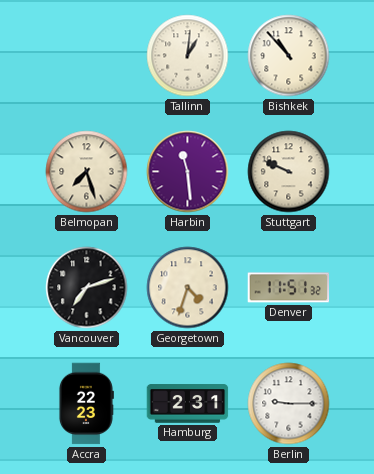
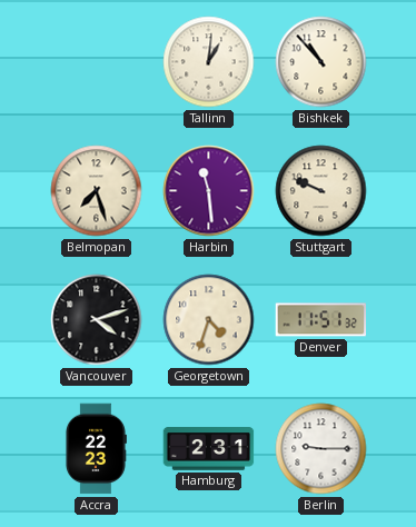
Vancouver: 7:12 -> 4:12 (97, 320)
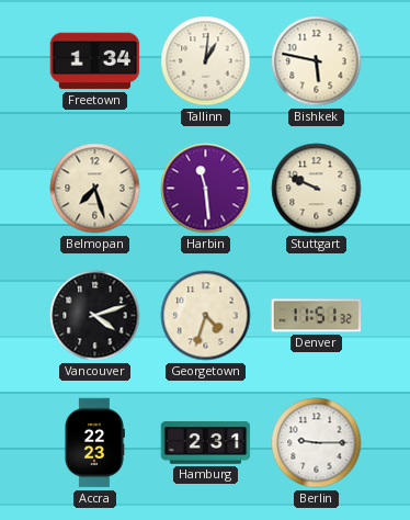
Freetown: none -> 1:34 (95, 61)
Bishkek: 10:53 -> 5:47 (317, 61)
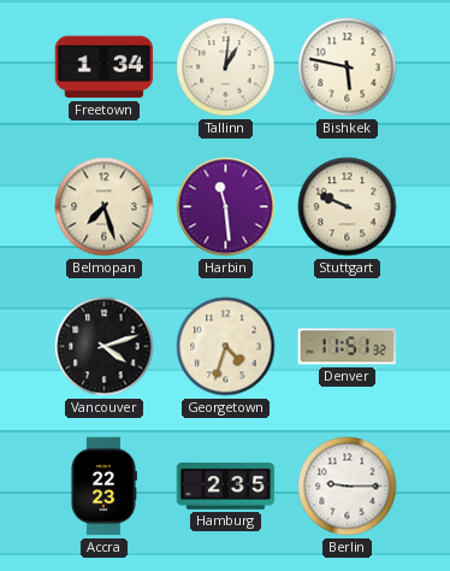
Hamburg: 2:31 -> 2:35 (226, 487)
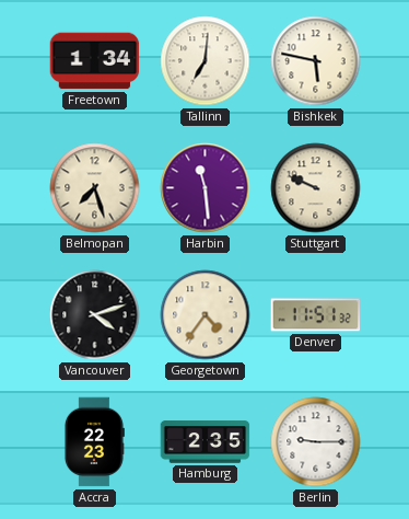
Tallinn: 1:01 -> 7:01 (206, 61)
Georgetown: 4:33 -> 4:36 (206, 315)
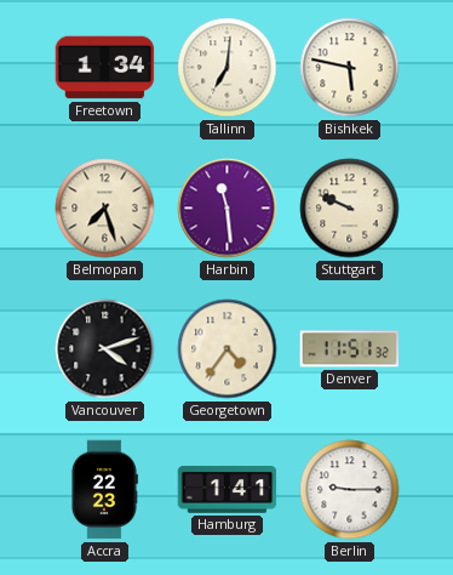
Hamburg: 2:35 -> 1:41 (228, 490)
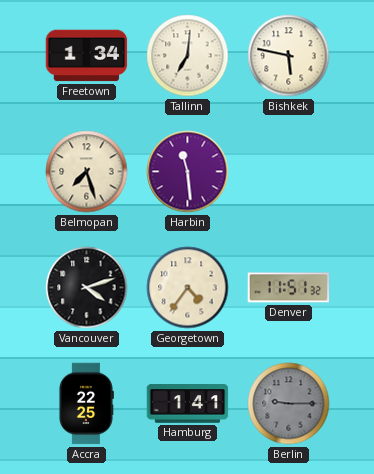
Stuttgart: 9:49 -> none (350, 209)
Accra: 22:23 -> 22:25 (86, 404)
Berlin dial: white -> grey (289, 404)
